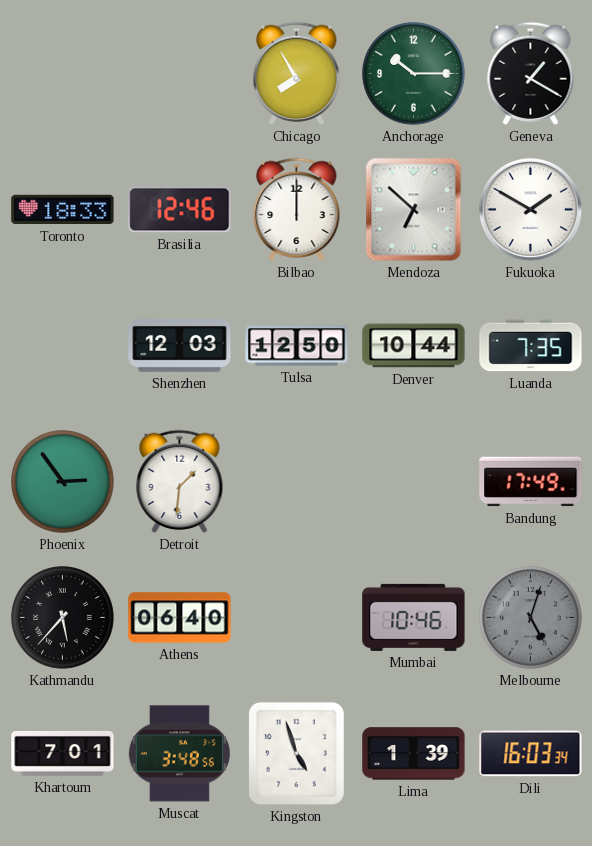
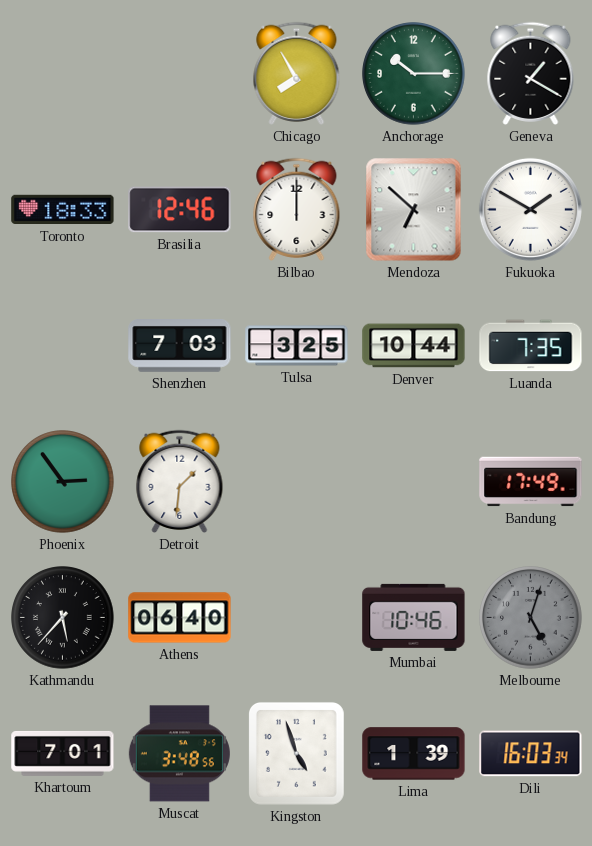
Shenzhen: 12:03 -> 7:03 (180, 346)
Tulsa: 12:50 -> 3:25 (297, 346)
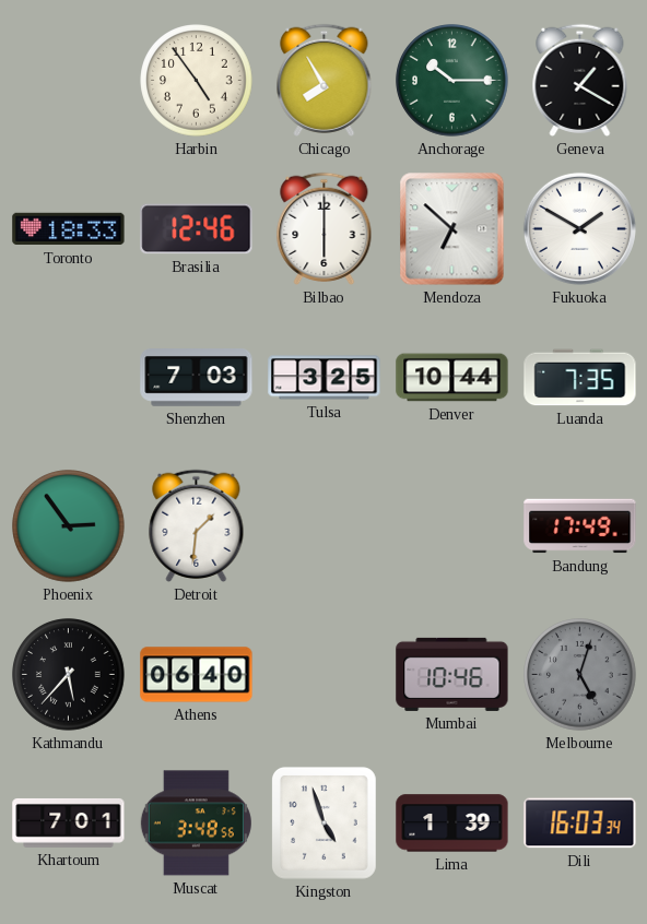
Harbin: none -> 4:54 (197, 81)
Bilbao: 12:00 -> 6:00 (325, 228)
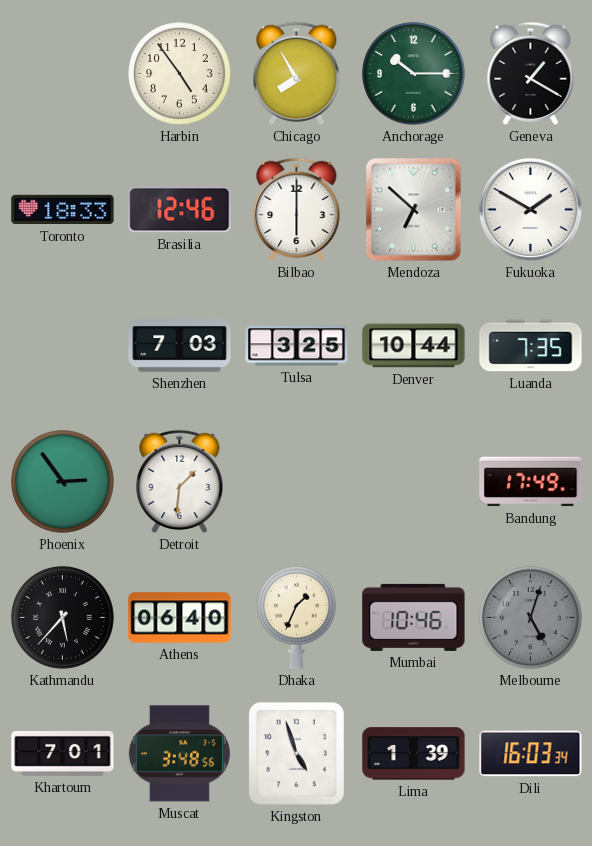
Dhaka: none -> 1:34 (297, 617)
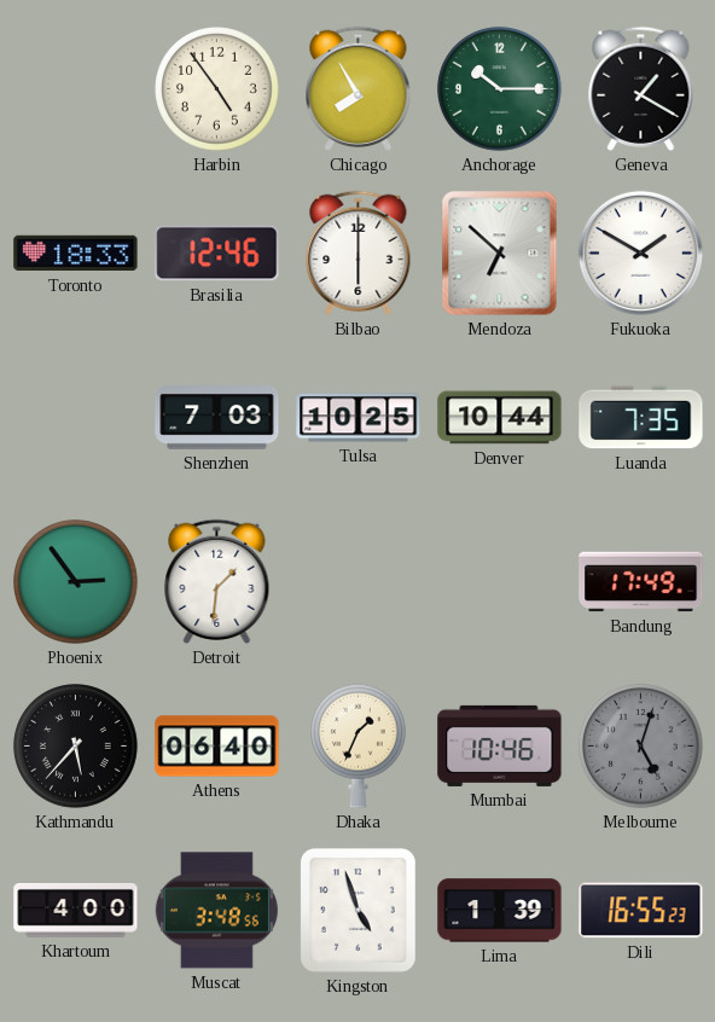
Tulsa: 3:25 -> 10:25 (359, 418)
Khartoum: 7:01 -> 4:00 (76, 910)
Dili: 16:03 -> 16:55 (641, 911)
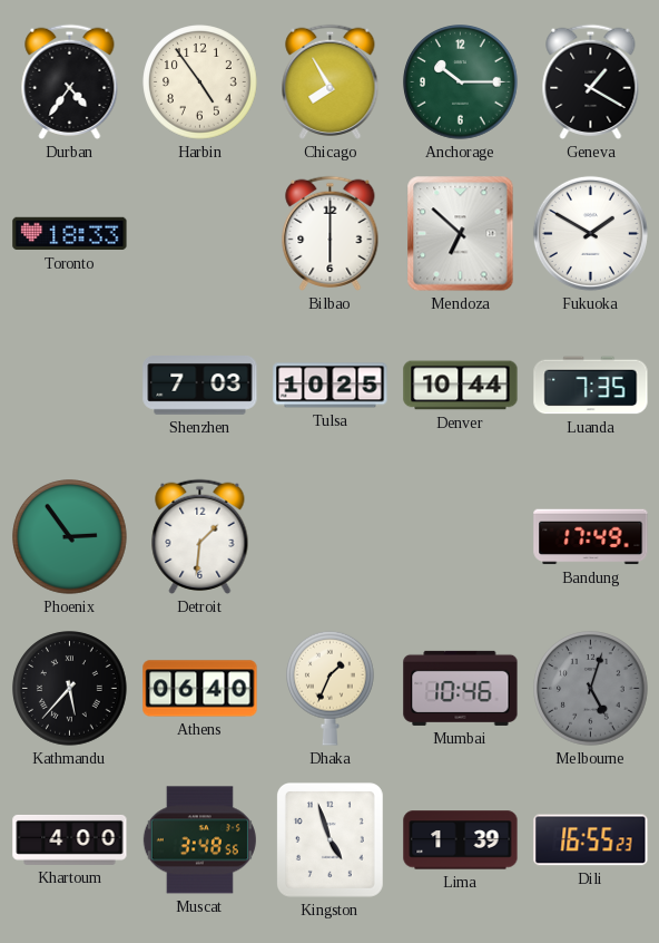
Durban: none -> 4:36 (70, 81)
Brasilia: 12:46 -> none (217, 254)
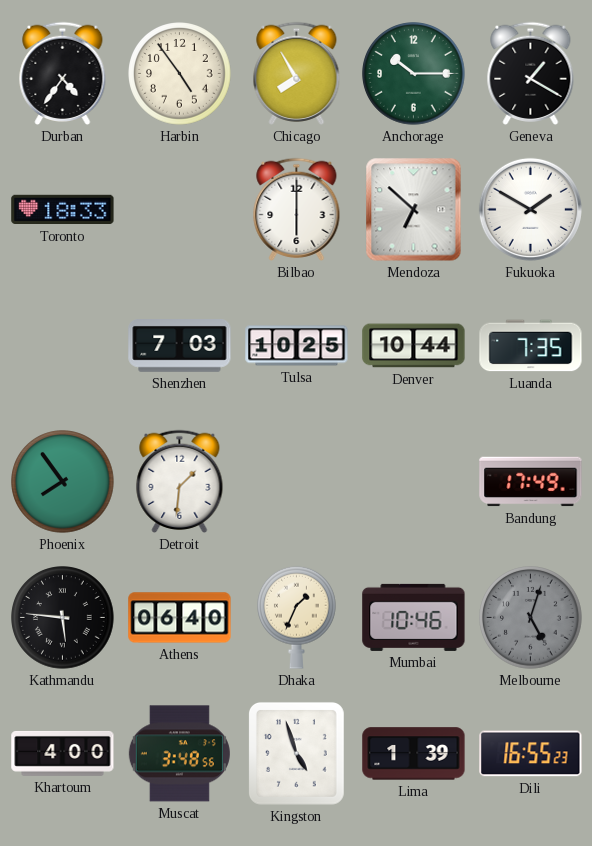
Phoenix: 2:54 -> 7:54 (63, 482)
Kathmandu: 5:37 -> 5:46 (63, 618)
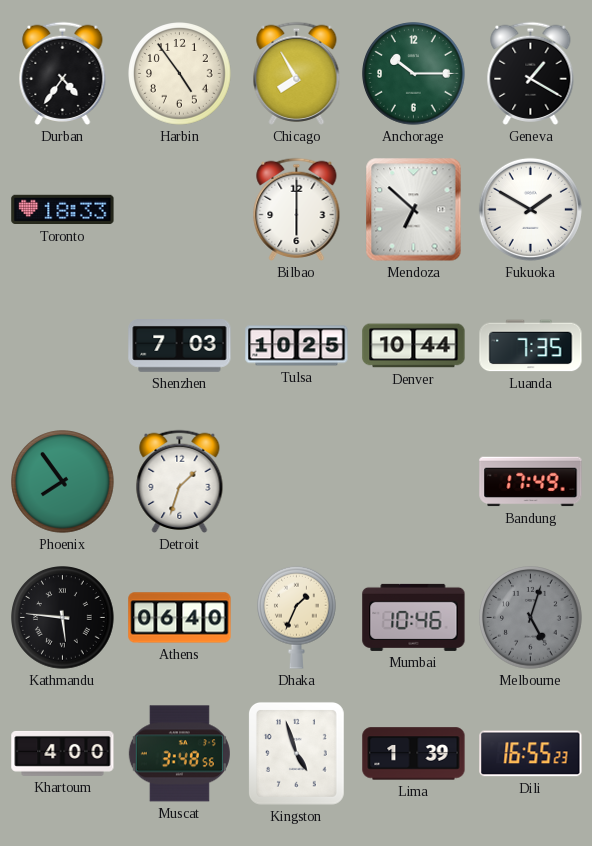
Detroit: 1:31 -> 1:33 (180, 481)
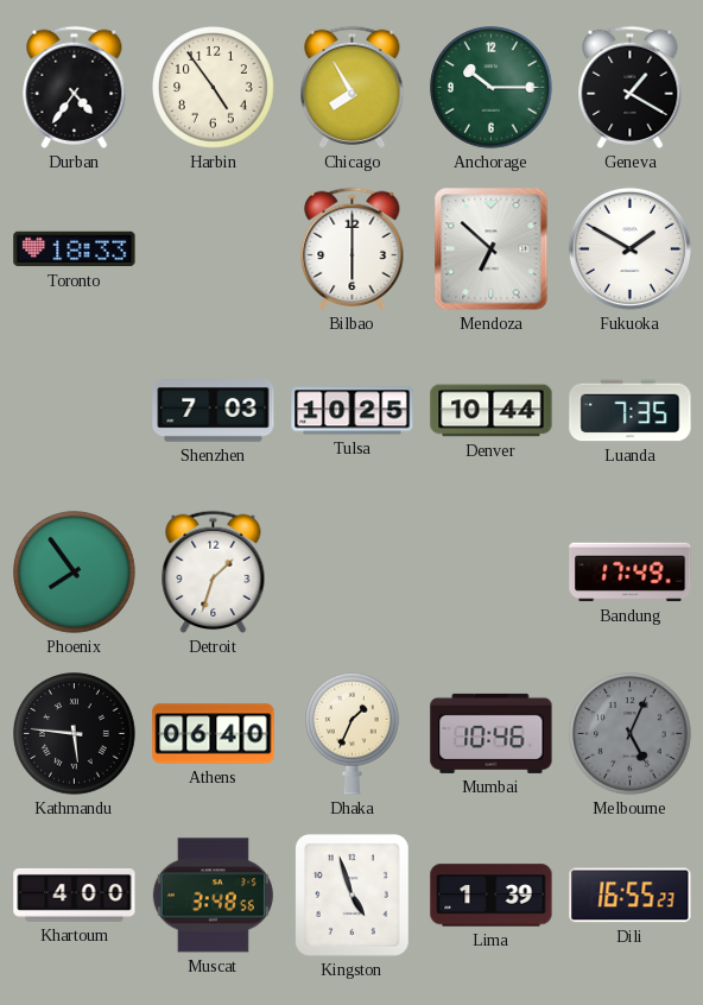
Melbourne: 5:03 -> 5:04 (631, 734)
